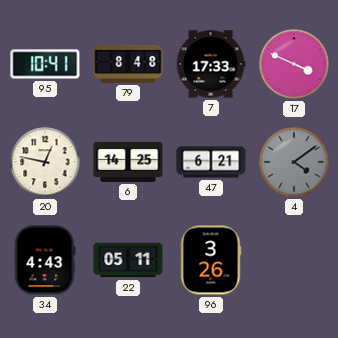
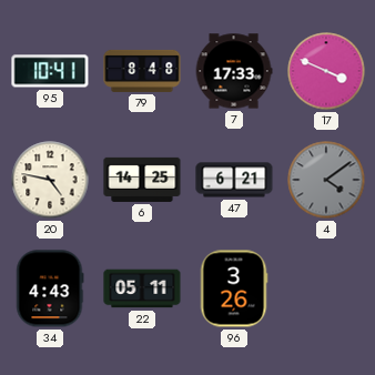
20: 12:47 -> 4:47 (50, 180)
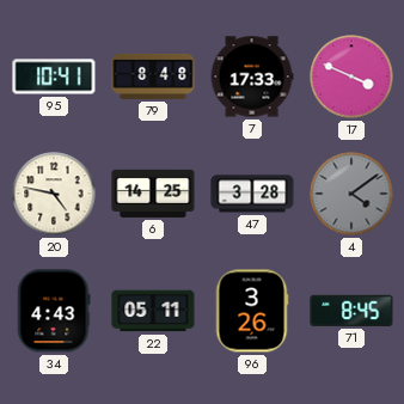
47: 6:21 -> 3:28 (252, 194)
71: none -> 8:45 (351, 311)
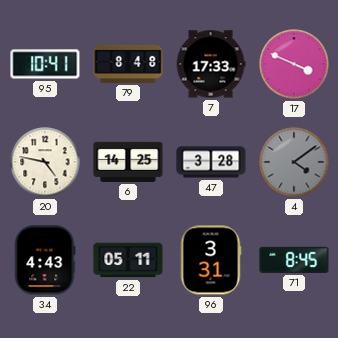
96: 3:26 -> 3:31 (211, 260)
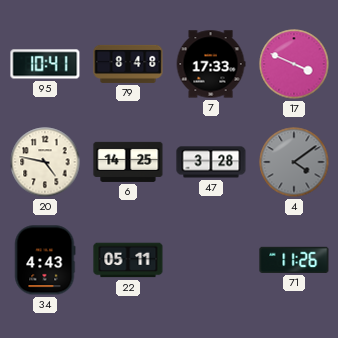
96: 3:31 -> none (211, 260)
71: 8:45 -> 11:26 (294, 260)
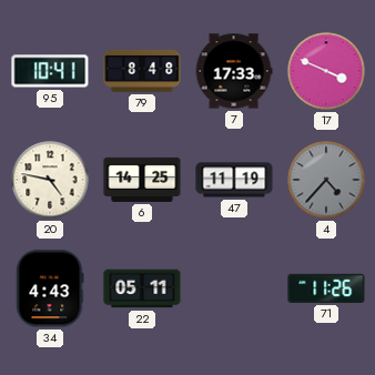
47: 3:28 -> 11:19 (234, 180)
4: 4:09 -> 4:37 (326, 180)
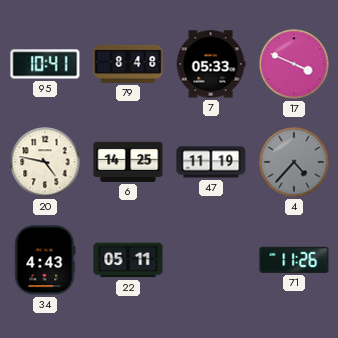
7: 17:33 -> 05:33 (211, 64)
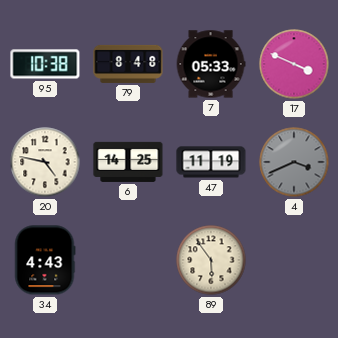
95: 10:41 -> 10:38 (45, 64)
4: 4:37 -> 3:41 (294, 162)
22: 05:11 -> none (128, 260)
89: none -> 5:54 (211, 260)
71: 11:26 -> none (294, 260)
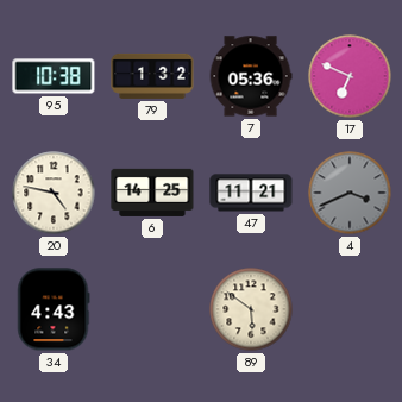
79: 8:48 -> 1:32 (152, 76)
7: 05:33 -> 05:36 (251, 76)
17: 3:49 -> 6:49 (350, 76)
47: 11:19 -> 11:21 (251, 193)
89: 5:54 -> 5:51 (251, 309)
